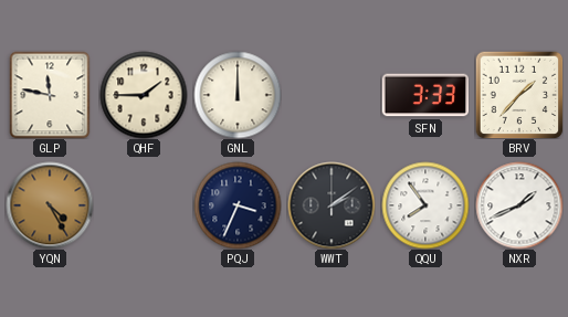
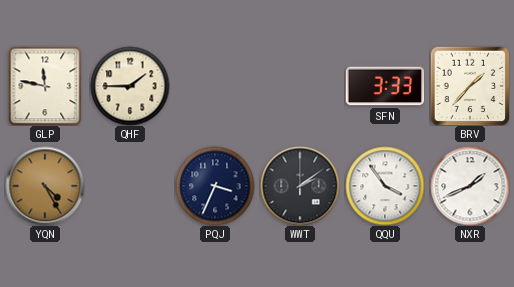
GNL: 12:00 -> none (238, 95)
QQU: 7:54 -> 3:54 (385, 186)
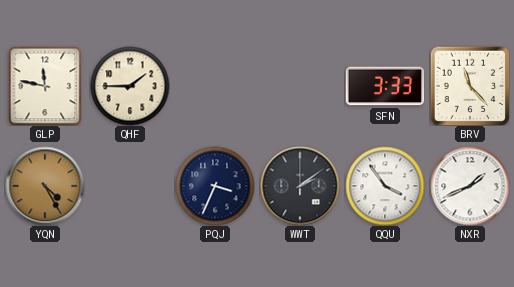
BRV: 1:37 -> 11:23 (470, 86)
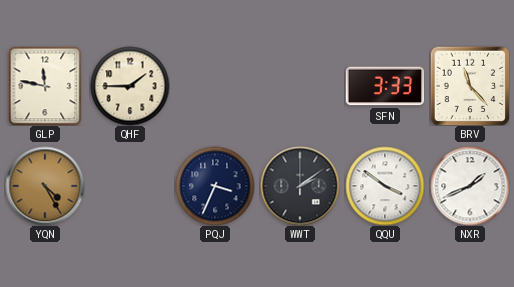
QQU: 3:54 -> 3:51 (385, 186)
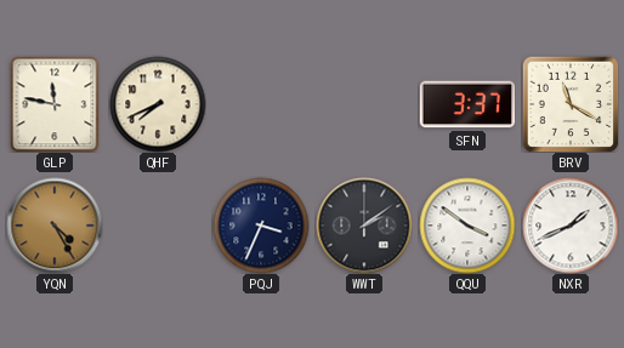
QHF: 1:45 -> 7:41 (158, 104)
SFN: 3:33 -> 3:37 (467, 104)
BRV: 11:23 -> 11:20 (571, 104)
